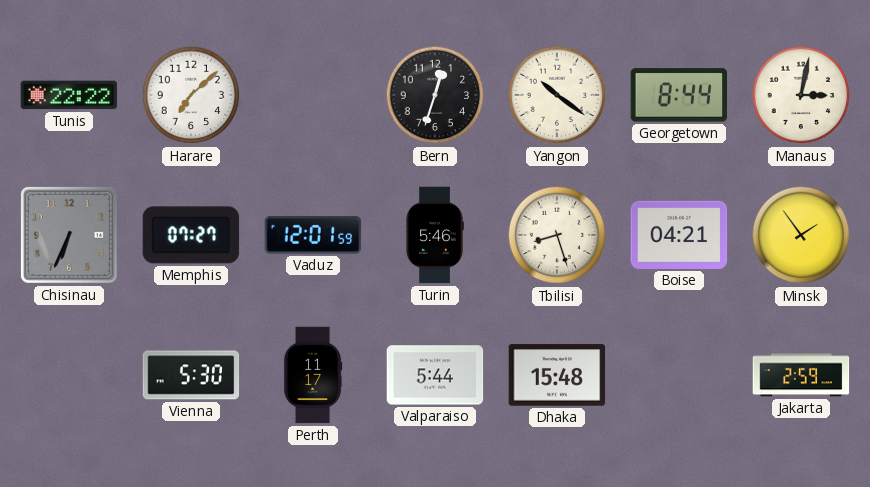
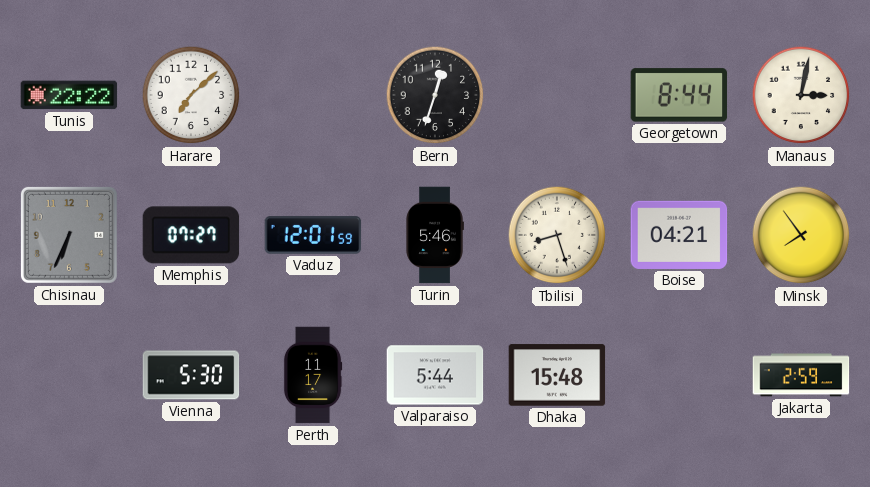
Yangon: 10:21 -> none (557, 95)
Minsk: 1:54 -> 7:54 (801, 235)
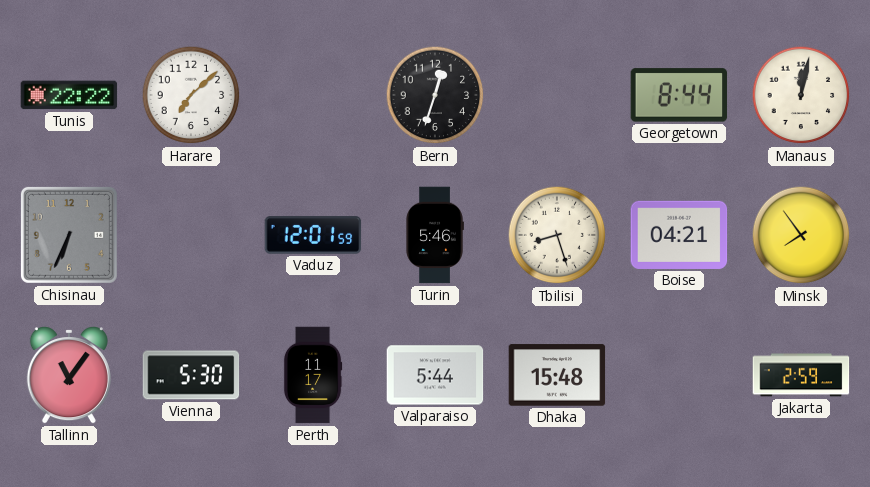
Manaus: 3:02 -> 12:02 (801, 95)
Memphis: 07:27 -> none (191, 235)
Tallinn: none -> 11:06 (69, 376)
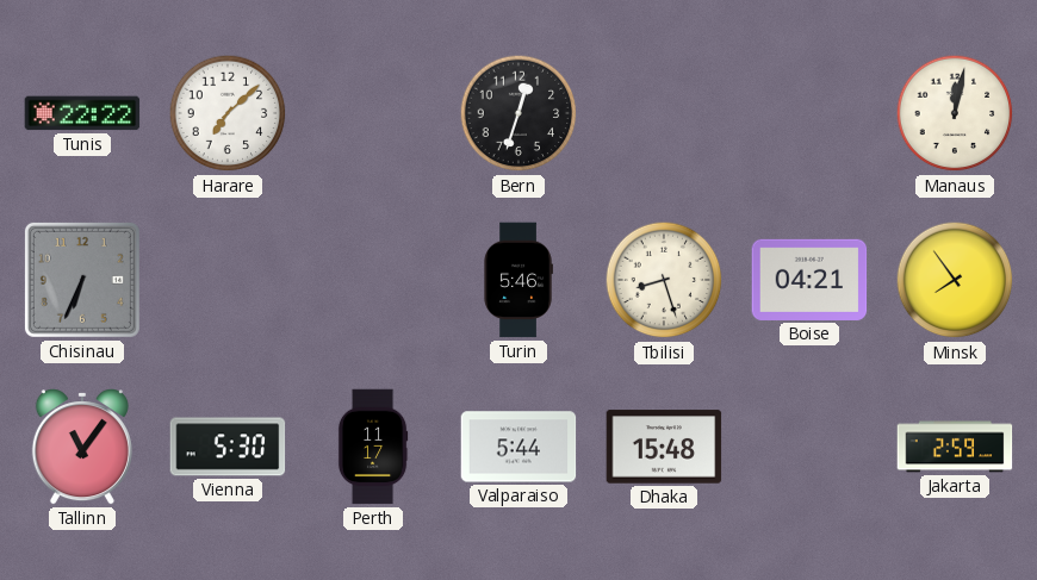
Georgetown: 8:44 -> none (679, 95)
Vaduz: 12:01 -> none (313, 235)
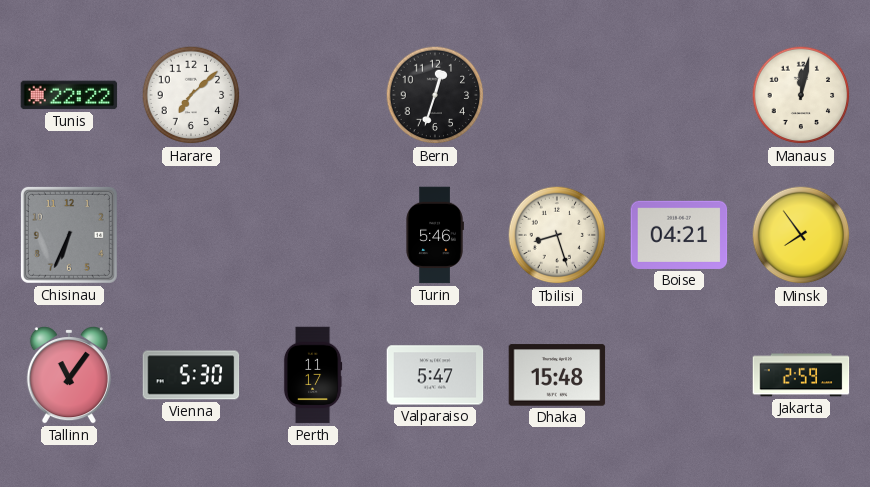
Valparaiso: 5:44 -> 5:47 (435, 375)
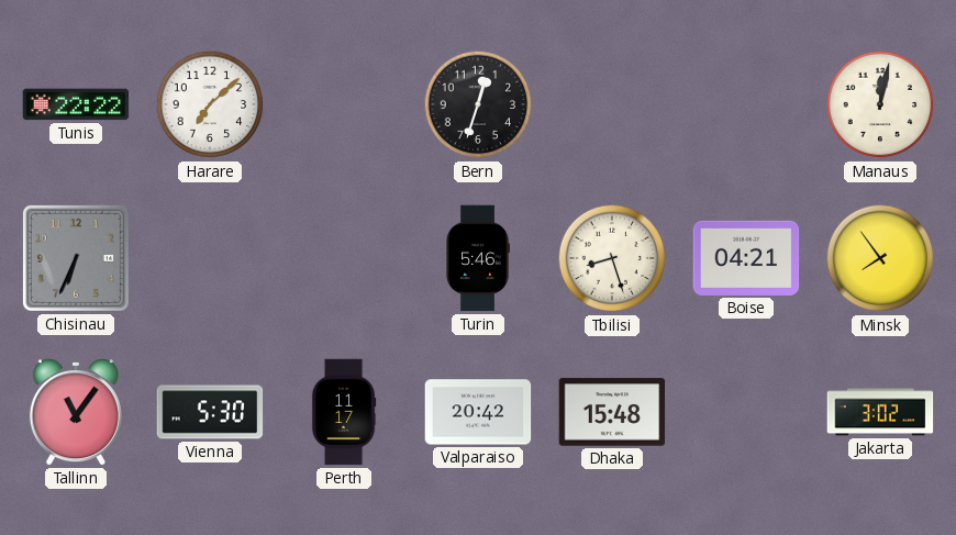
Valparaiso: 5:47 -> 20:42 (478, 412)
Jakarta: 2:59 -> 3:02 (880, 412)
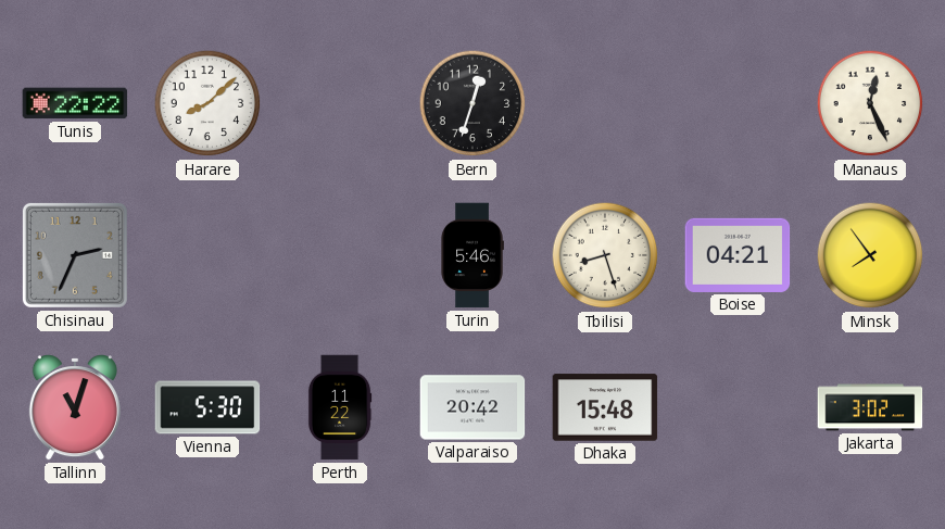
Harare: 7:08 -> 8:08 (207, 103)
Manaus: 12:02 -> 12:26 (870, 103)
Chisinau: 6:34 -> 2:34 (75, 255)
Tallinn: 11:06 -> 11:03 (75, 408)
Perth: 11:17 -> 11:22 (340, 407)
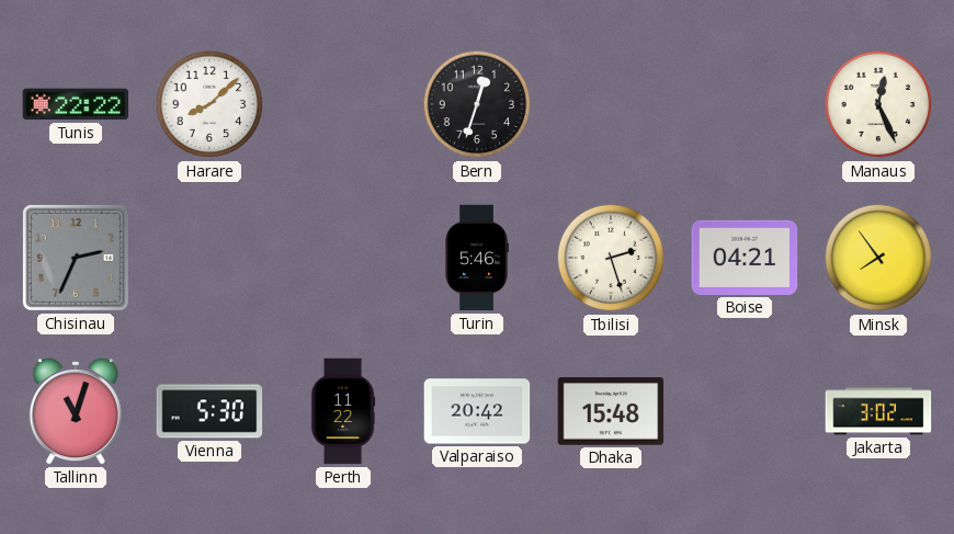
Tbilisi: 8:27 -> 2:27 (611, 258)
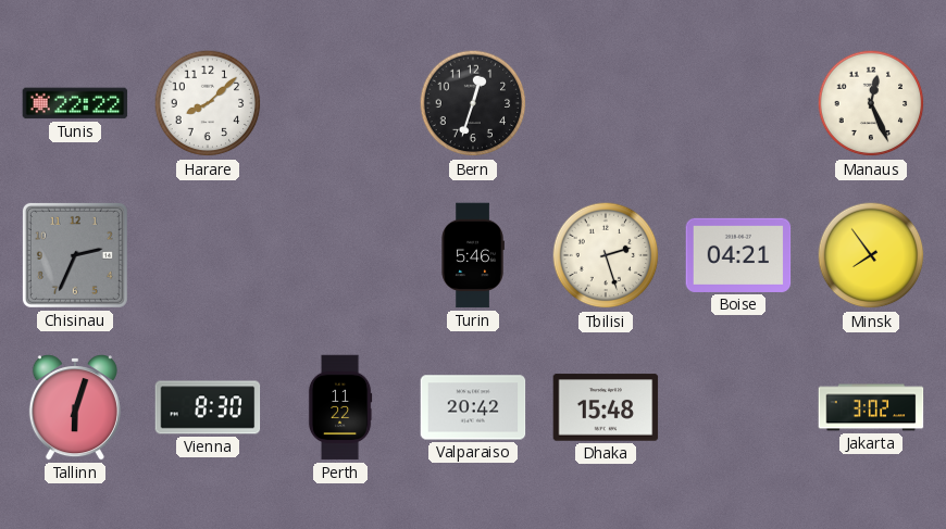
Tallinn: 11:03 -> 6:03 (75, 408)
Vienna: 5:30 -> 8:30 (208, 407)
